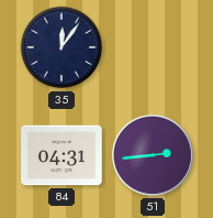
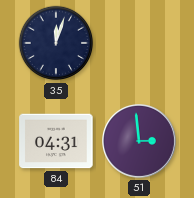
35: 12:06 -> 12:03 (56, 43)
51: 2:44 -> 2:59 (140, 142)
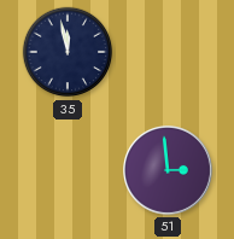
35: 12:03 -> 11:58 (68, 52)
84: 04:31 -> none (56, 141)
